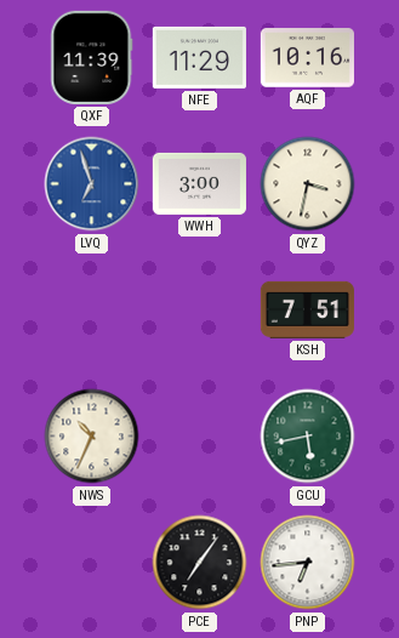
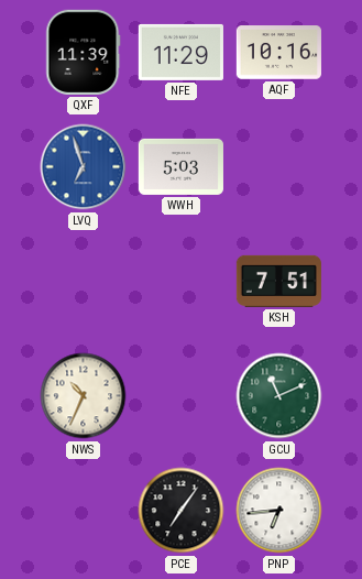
WWH: 3:00 -> 5:03 (180, 166)
QYZ: 3:32 -> none (308, 184)
GCU: 5:43 -> 11:11 (279, 396)
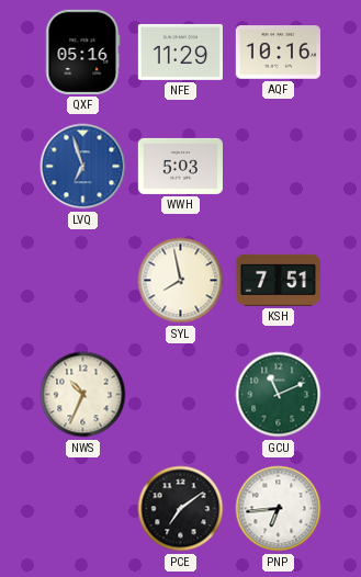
QXF: 11:39 -> 05:16 (83, 52)
SYL: none -> 7:58 (181, 281)
PCE: 7:06 -> 7:09 (181, 509)
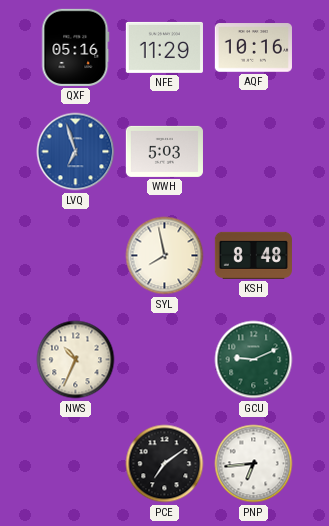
KSH: 7:51 -> 8:48 (253, 255)
GCU: 11:11 -> 9:11 (254, 360)
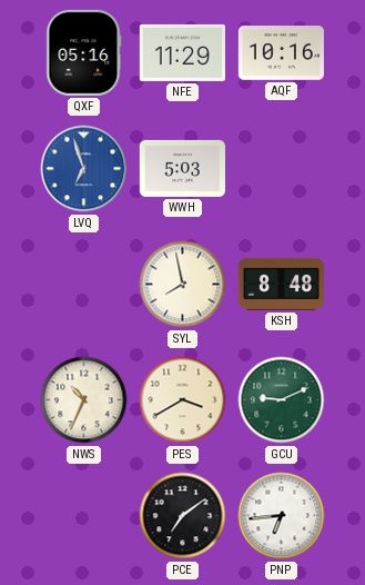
PES: none -> 3:40 (183, 400)
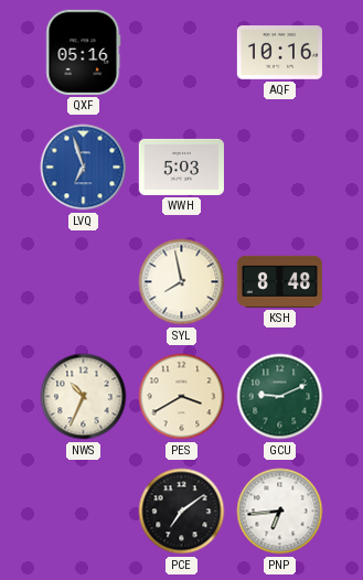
NFE: 11:29 -> none (182, 52)
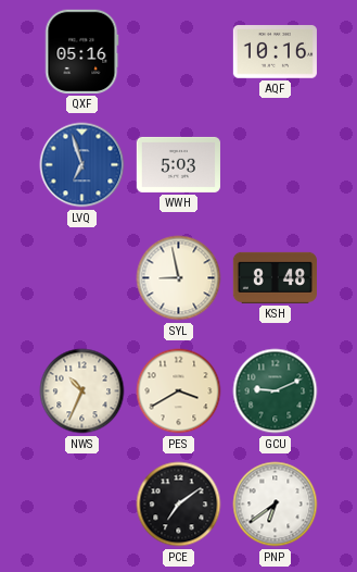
SYL: 7:58 -> 8:58 (179, 278)
PNP: 6:44 -> 6:39 (276, 505)
